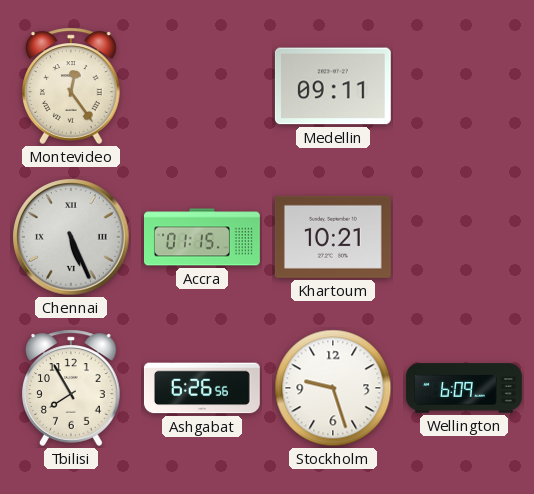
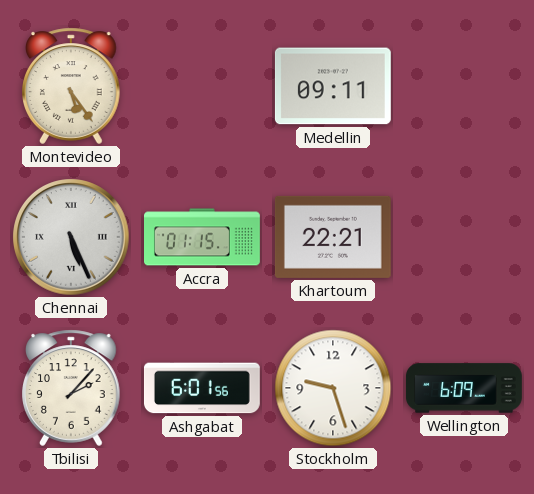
Montevideo: 12:24 -> 5:24 (72, 86)
Khartoum: 10:21 -> 22:21 (333, 237)
Tbilisi: 7:55 -> 2:07 (72, 388)
Ashgabat: 6:26 -> 6:01 (202, 388)
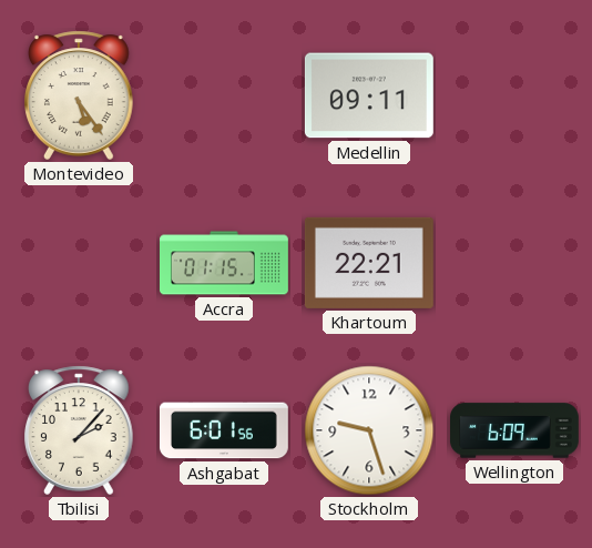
Chennai: 5:26 -> none (71, 237)
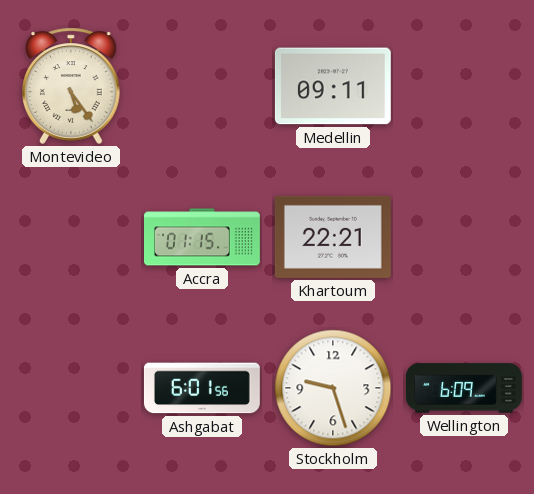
Tbilisi: 2:07 -> none (80, 430)
